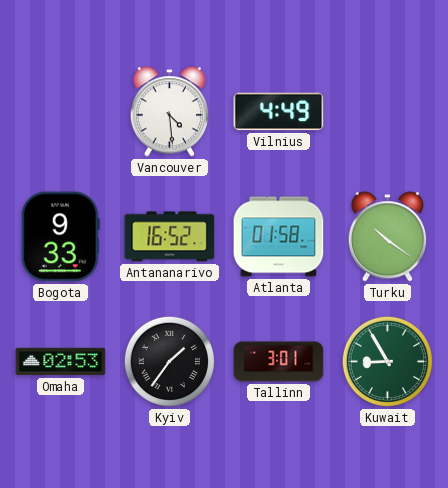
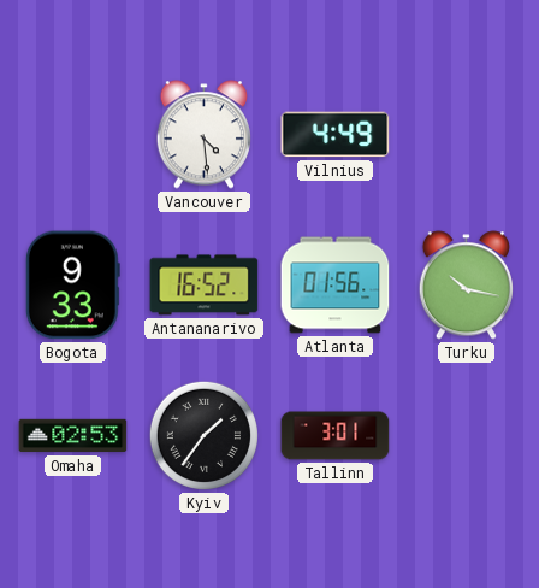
Atlanta: 01:58 -> 01:56 (336, 286)
Turku: 10:21 -> 10:17 (466, 286)
Kuwait: 8:55 -> none (387, 361)
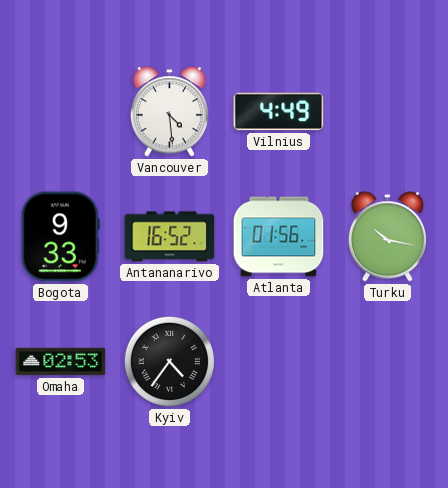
Kyiv: 1:36 -> 4:36 (169, 361)
Tallinn: 3:01 -> none (336, 436)
